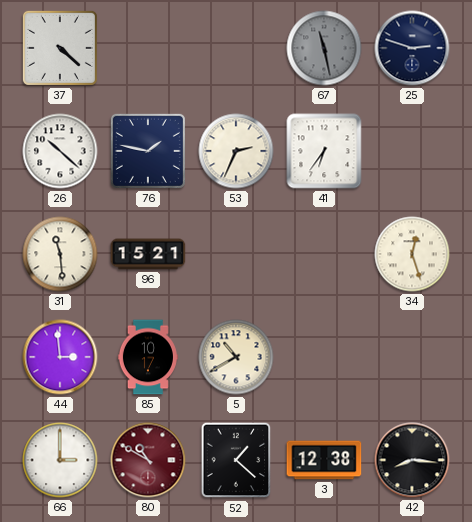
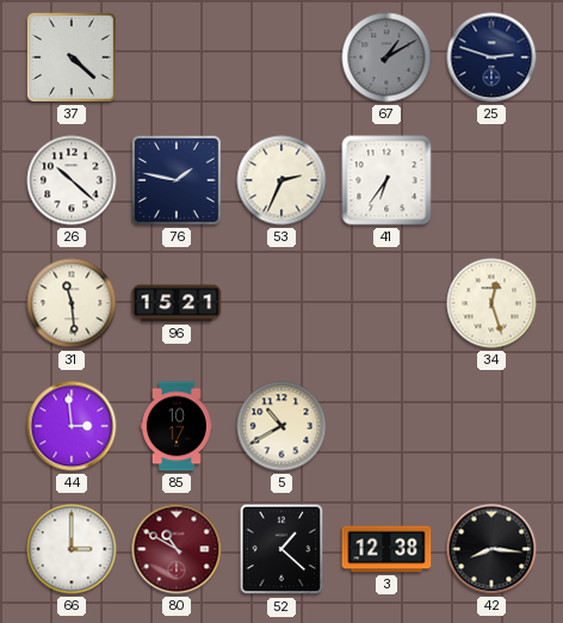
67: 11:28 -> 1:10 (386, 57)
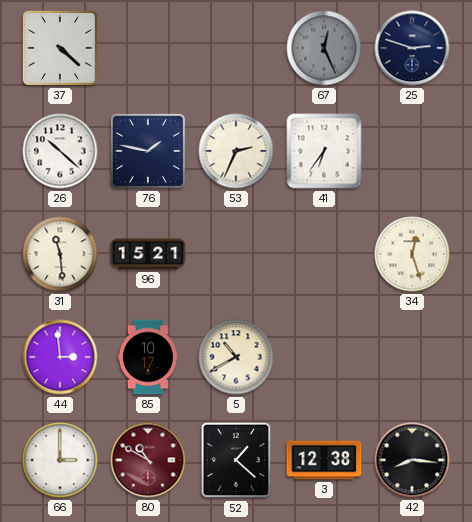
67: 1:10 -> 12:26 (324, 48)
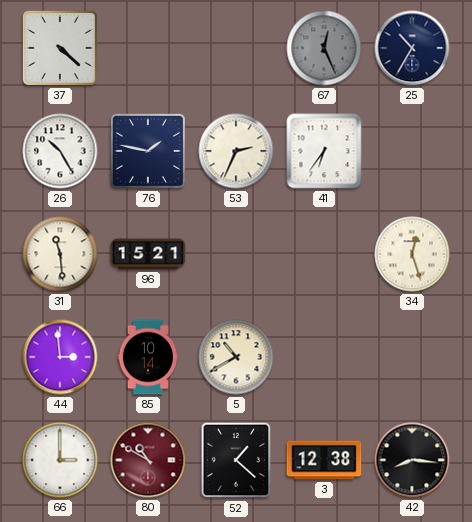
25: 2:48 -> 10:35 (412, 48)
26: 10:22 -> 10:25 (60, 151)
85: 10:17 -> 10:14 (148, 357)
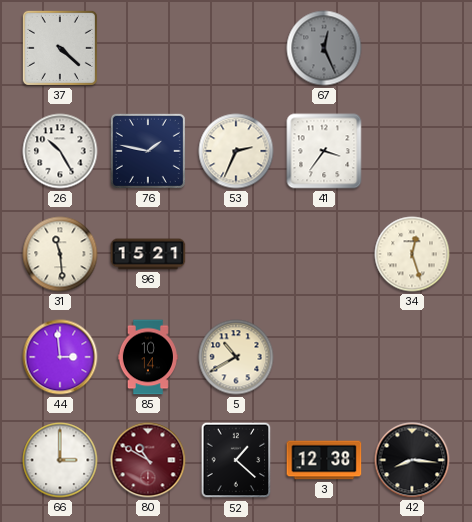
25: 10:35 -> none (412, 48)
41: 6:36 -> 3:36 (324, 151)
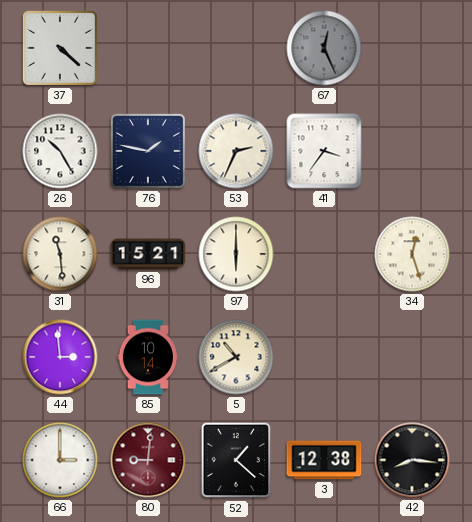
97: none -> 6:00 (236, 254)
80: 10:50 -> 9:01 (148, 460)
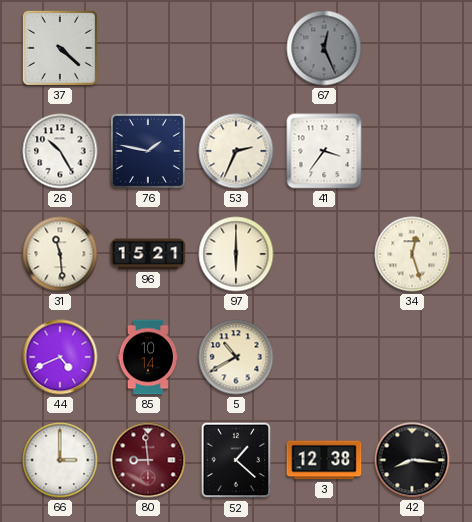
44: 2:59 -> 4:41 (60, 357)
80: 9:01 -> 8:59 (148, 460)
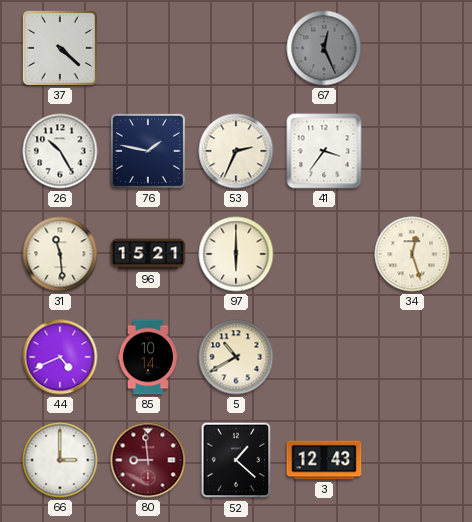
3: 12:38 -> 12:43 (324, 460)
42: 8:16 -> none (412, 460)
